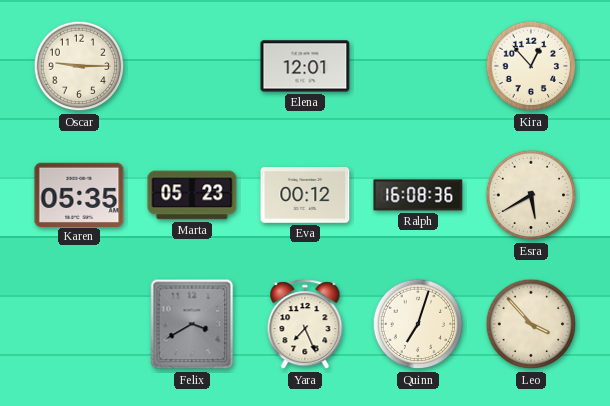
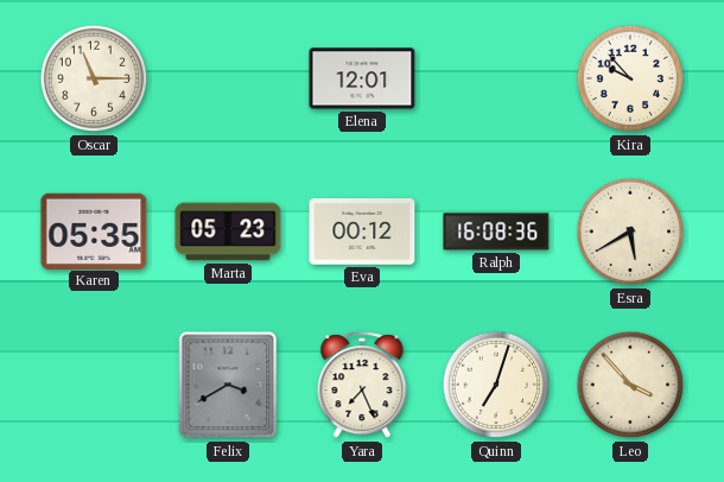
Oscar: 9:15 -> 11:15 (94, 78)
Kira: 12:53 -> 9:53 (630, 78)
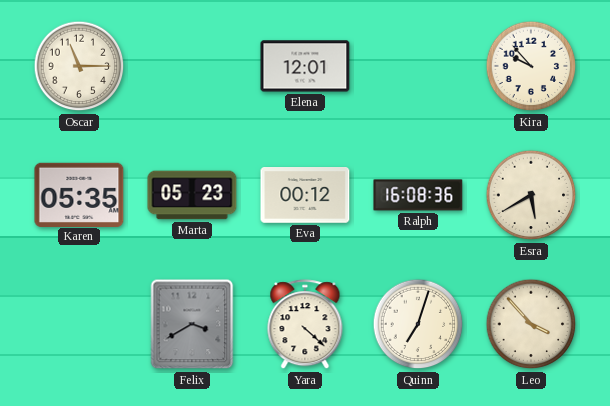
Yara: 7:26 -> 4:22 (305, 325)
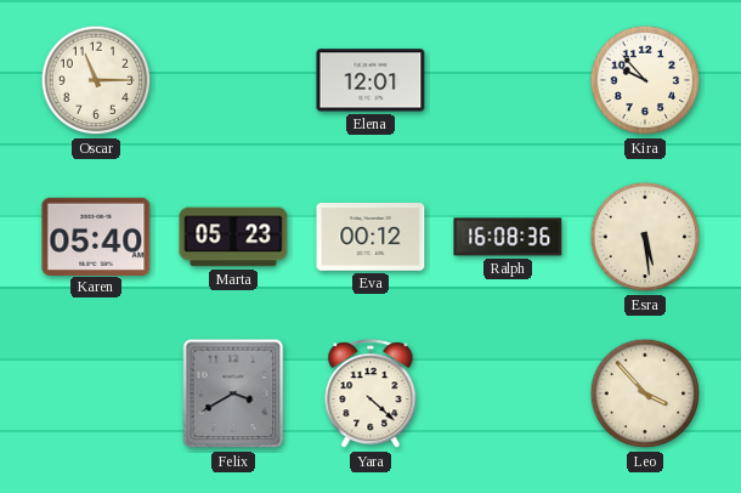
Karen: 05:35 -> 05:40 (96, 236)
Esra: 5:40 -> 5:29 (645, 237)
Quinn: 7:03 -> none (418, 324)
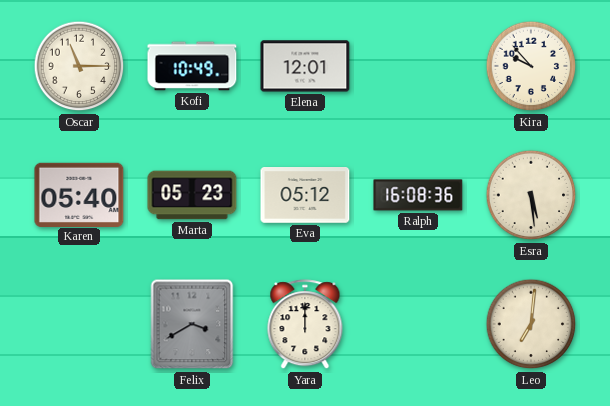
Kofi: none -> 10:49 (192, 66)
Eva: 00:12 -> 05:12 (305, 196)
Yara: 4:22 -> 12:00 (305, 325)
Leo: 3:53 -> 7:01 (531, 324)
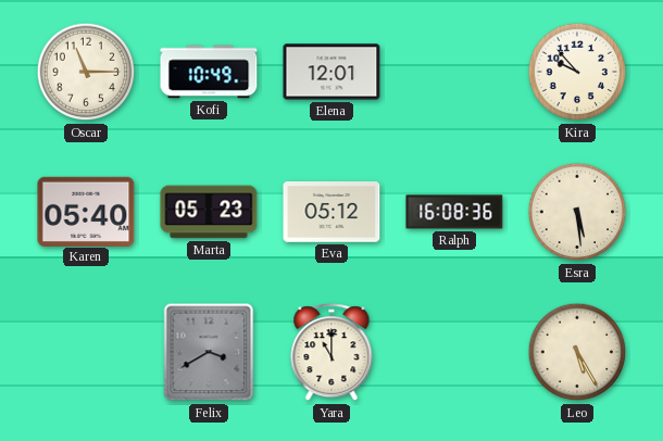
Yara: 12:00 -> 11:00 (331, 353)
Leo: 7:01 -> 5:25 (577, 352)
